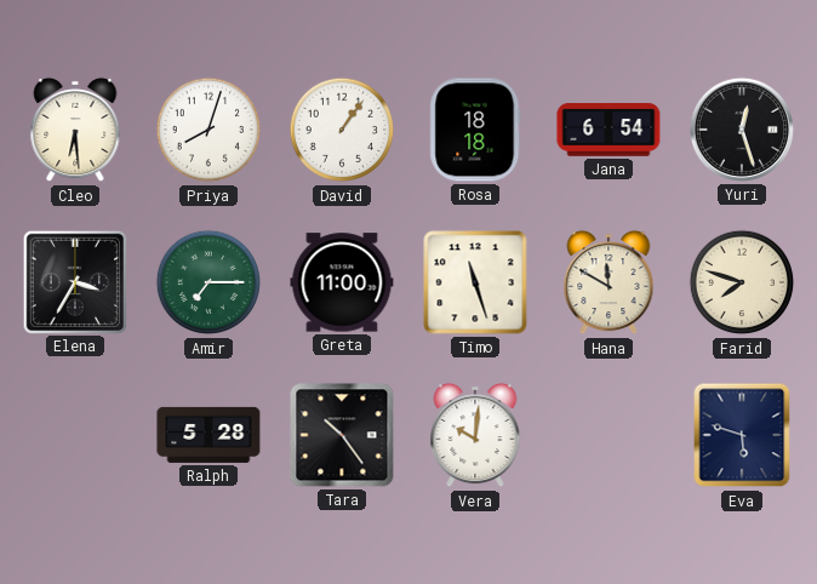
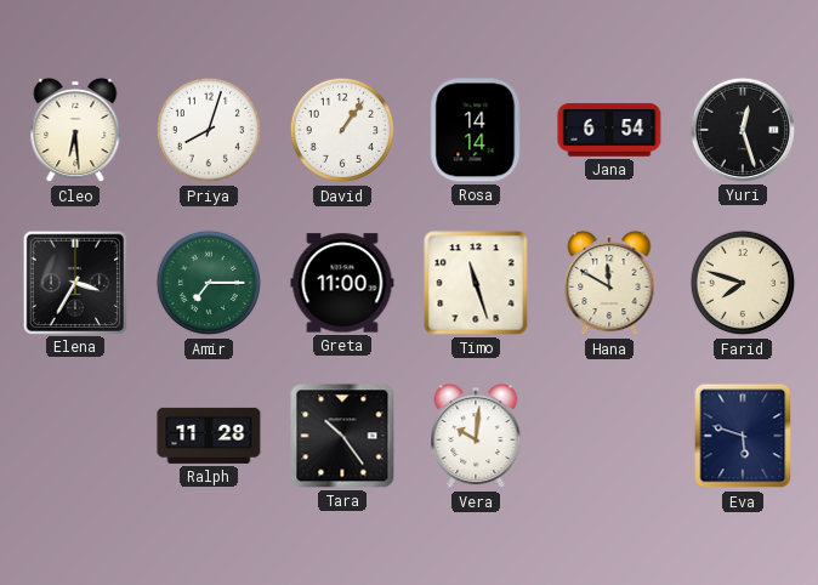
Rosa: 18:18 -> 14:14 (476, 130)
Ralph: 5:28 -> 11:28 (209, 436)
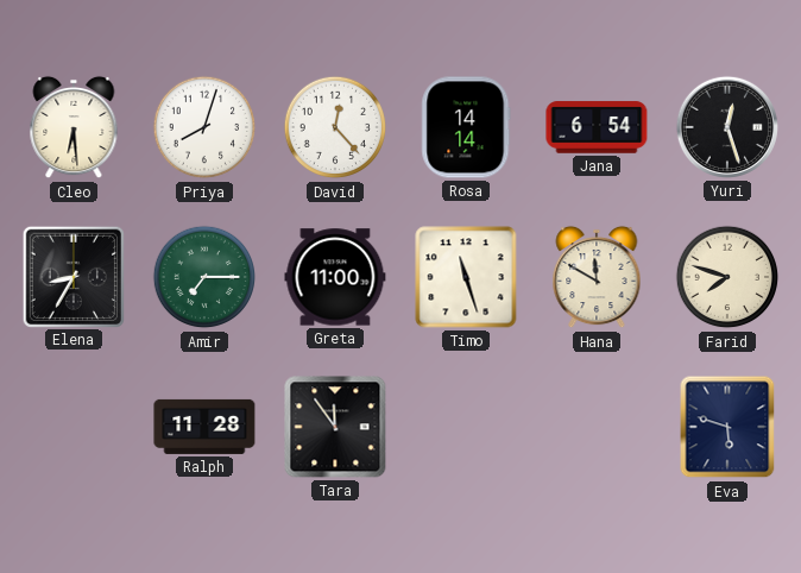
David: 1:06 -> 12:23 (335, 127)
Elena: 3:35 -> 8:35 (72, 276)
Tara: 10:24 -> 11:54 (335, 427)
Vera: 10:01 -> none (476, 436)
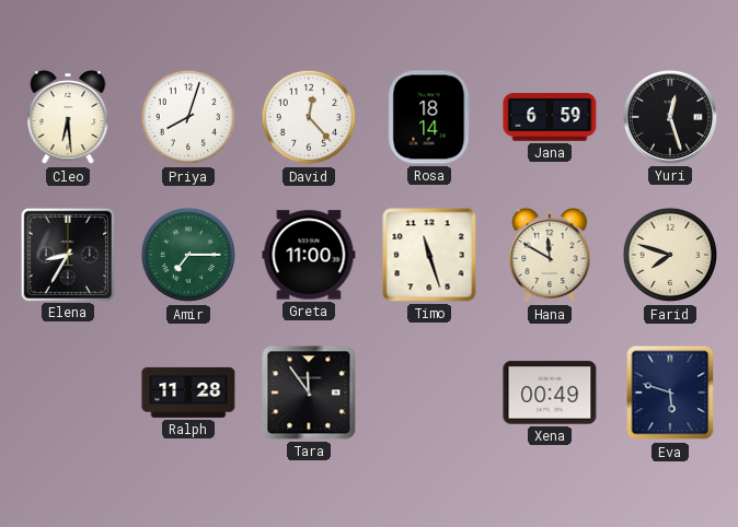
Rosa: 14:14 -> 18:14 (429, 117)
Jana: 6:54 -> 6:59 (550, 117)
Xena: none -> 00:49 (550, 393)
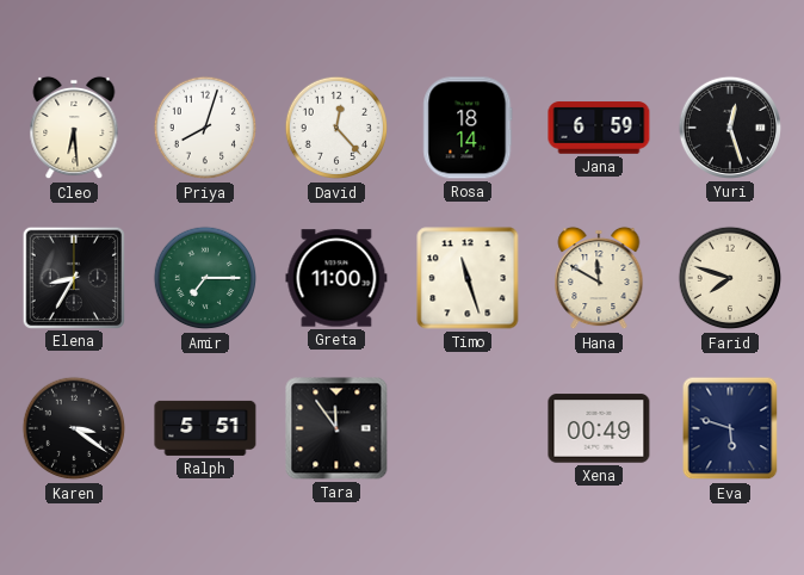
Karen: none -> 3:21 (74, 428)
Ralph: 11:28 -> 5:51 (205, 428)
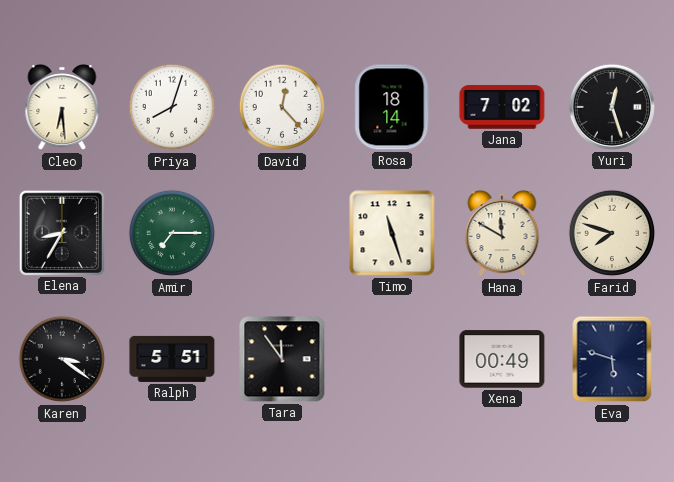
Jana: 6:59 -> 7:02 (502, 107)
Greta: 11:00 -> none (336, 278)
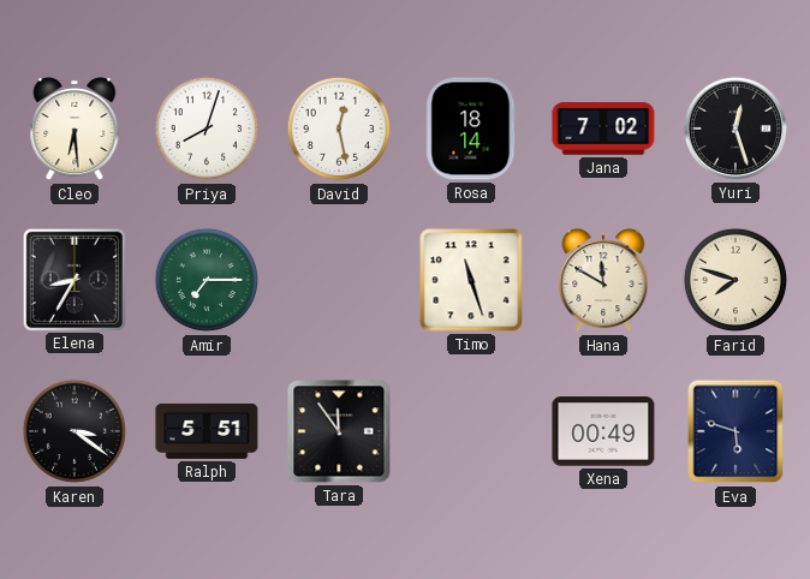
David: 12:23 -> 12:28 (339, 129)
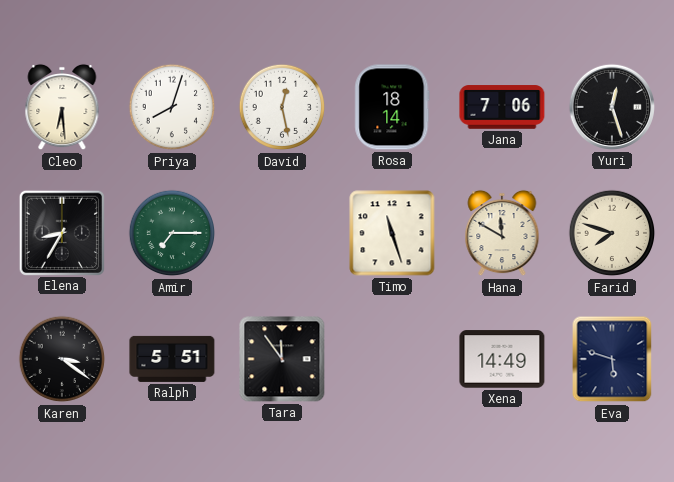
Jana: 7:02 -> 7:06 (502, 107)
Xena: 00:49 -> 14:49 (502, 359)
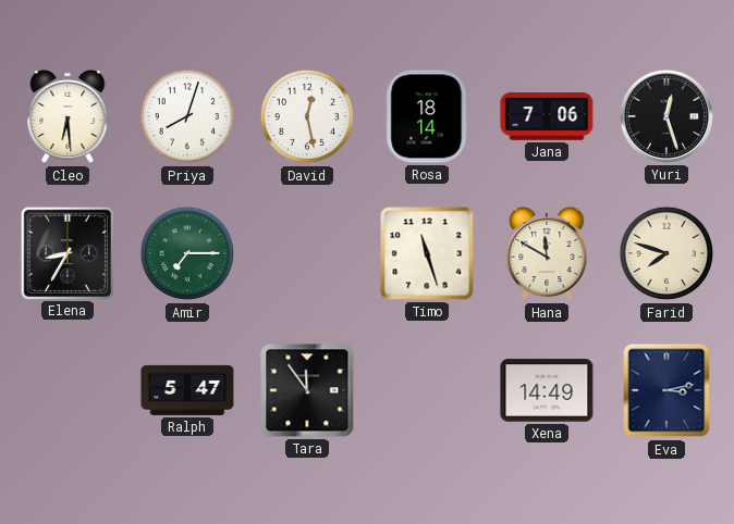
Karen: 3:21 -> none (62, 359)
Ralph: 5:51 -> 5:47 (187, 390)
Eva: 5:48 -> 3:13 (666, 390)
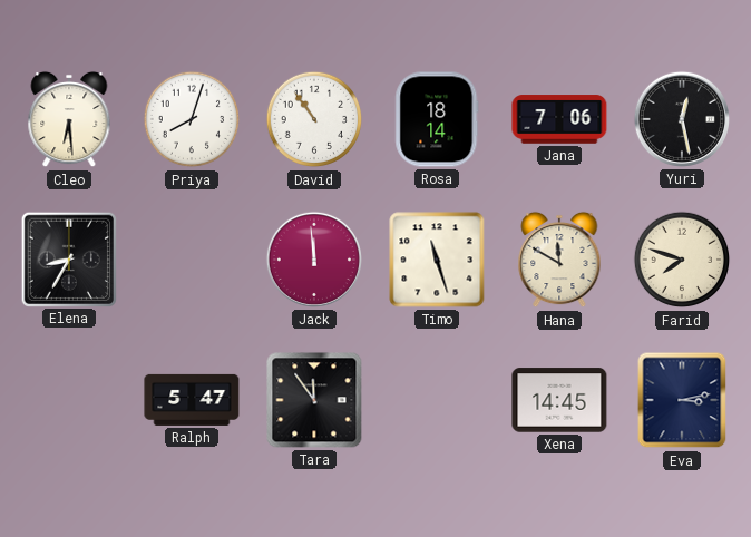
David: 12:28 -> 10:54 (314, 119)
Yuri: 12:27 -> 12:28 (682, 119)
Amir: 7:15 -> none (187, 253)
Jack: none -> 11:59 (314, 260)
Xena: 14:49 -> 14:45 (559, 400)
